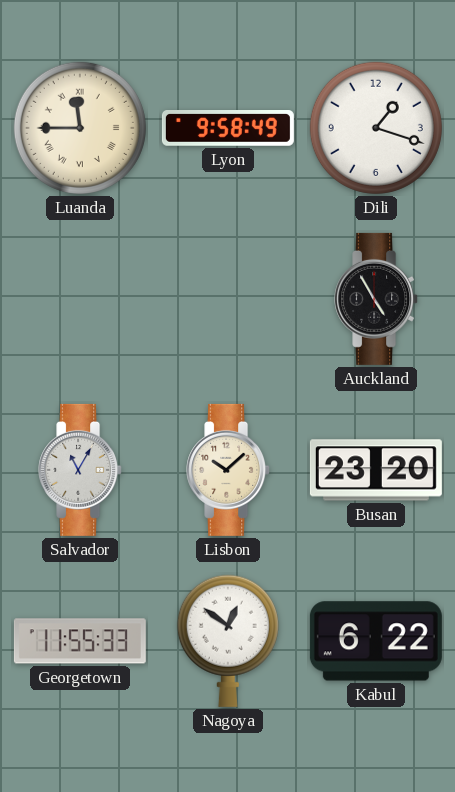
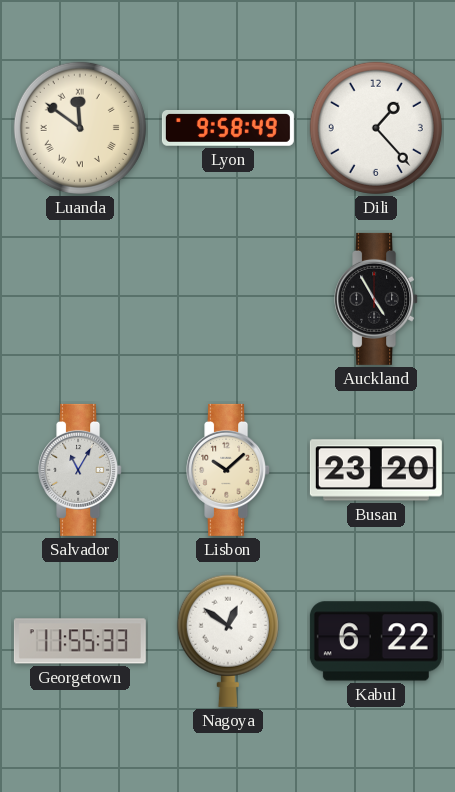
Luanda: 11:45 -> 11:51 (80, 128)
Dili: 1:18 -> 1:23 (376, 128)
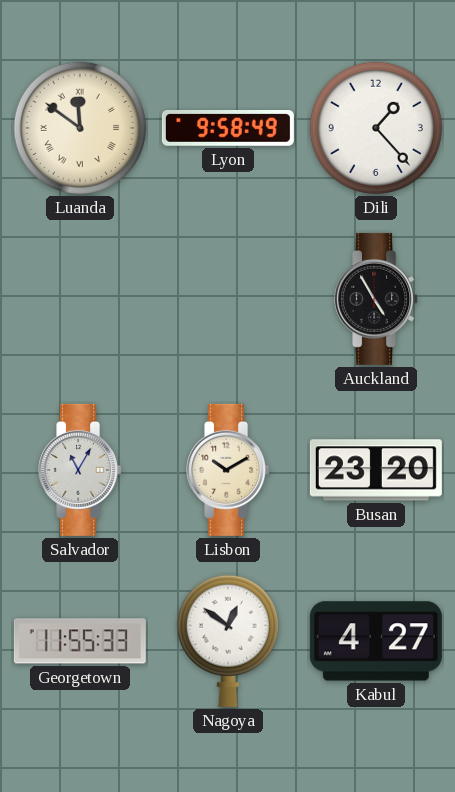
Lisbon: 10:08 -> 10:10 (229, 470)
Kabul: 6:22 -> 4:27 (376, 641)
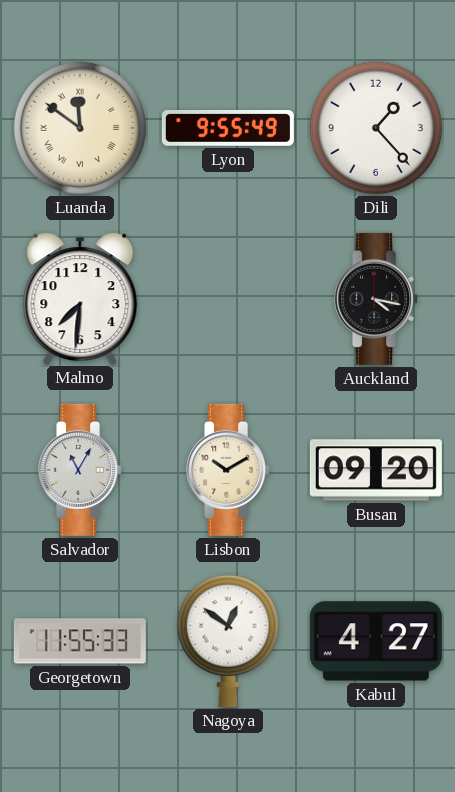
Lyon: 9:58 -> 9:55 (228, 129)
Malmo: none -> 7:31 (80, 298)
Auckland: 4:55 -> 4:17 (377, 299)
Busan: 23:20 -> 09:20 (376, 470)
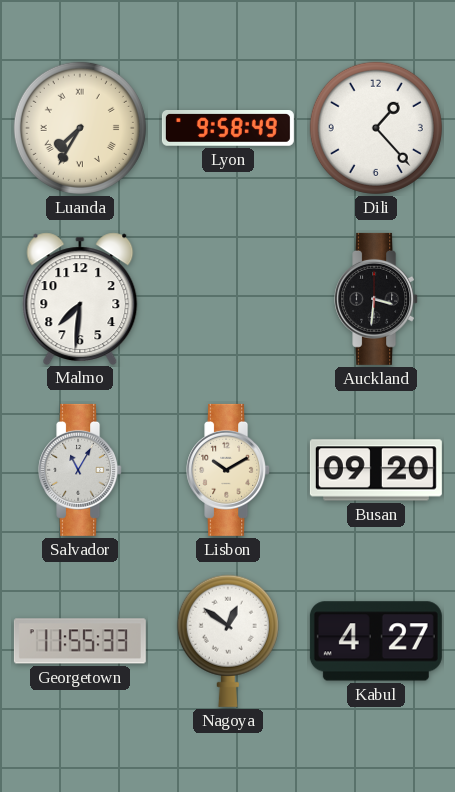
Luanda: 11:51 -> 7:35 (80, 128)
Lyon: 9:55 -> 9:58 (228, 129)
Auckland: 4:17 -> 3:31 (377, 299)
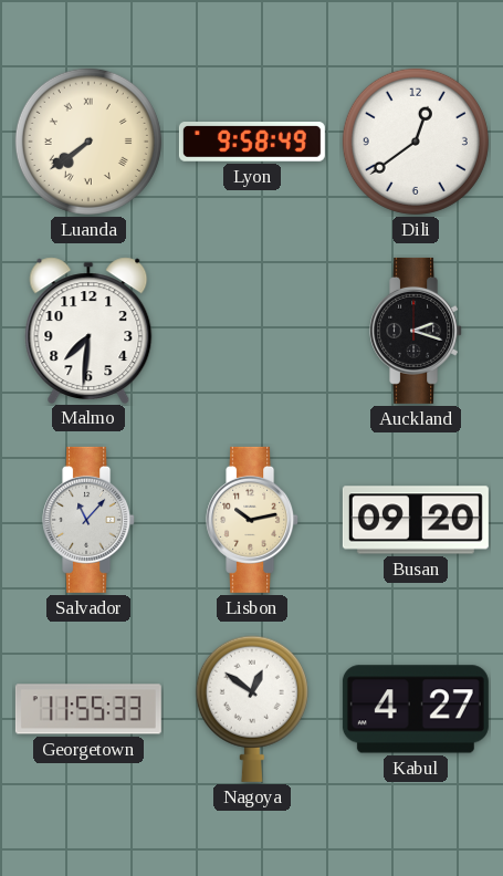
Luanda: 7:35 -> 7:39 (88, 142)
Dili: 1:23 -> 12:39 (416, 142)
Auckland: 3:31 -> 2:18 (417, 331)
Salvador: 11:05 -> 11:07 (90, 520)
Lisbon: 10:10 -> 10:13 (253, 520)
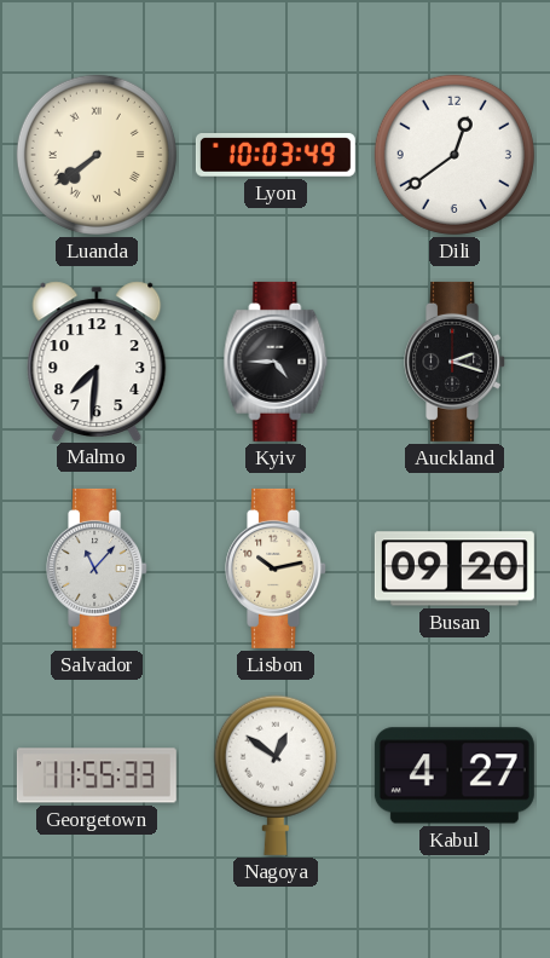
Lyon: 9:58 -> 10:03 (276, 156)
Kyiv: none -> 4:45 (276, 362)
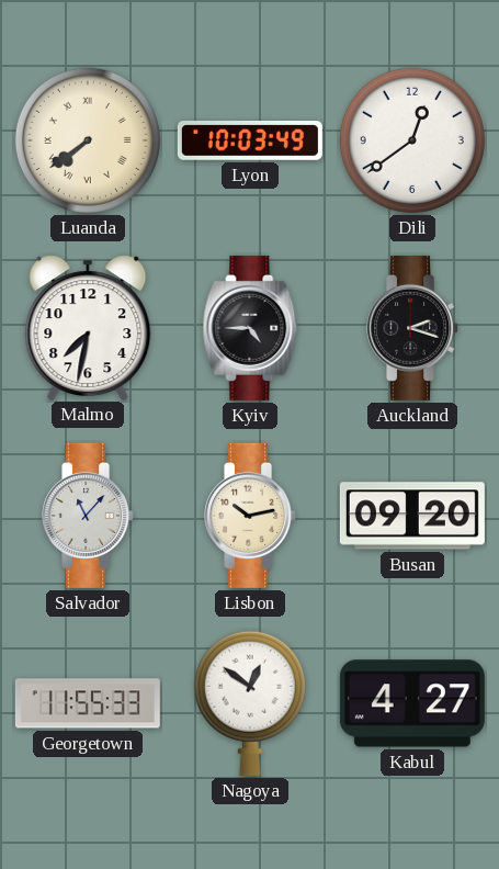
Malmo: 7:31 -> 7:32 (88, 327)
